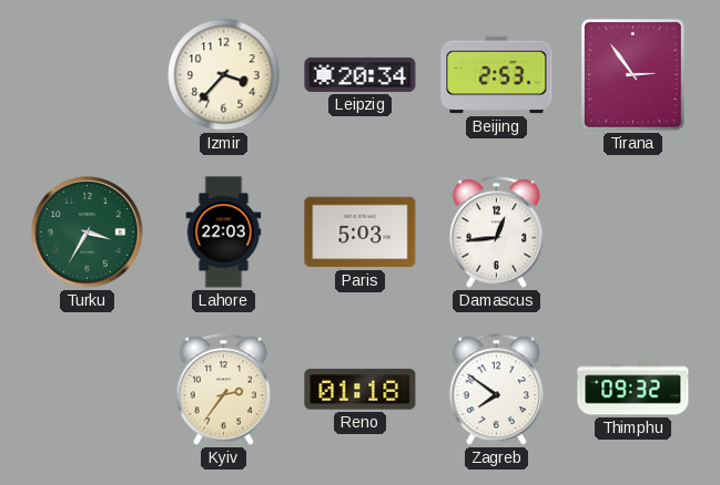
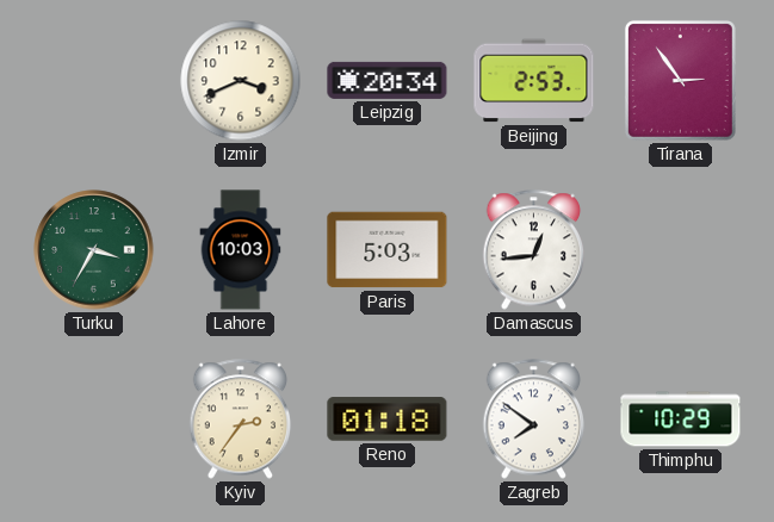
Izmir: 3:37 -> 3:41 (241, 81)
Lahore: 22:03 -> 10:03 (241, 250)
Thimphu: 09:32 -> 10:29 (681, 420)
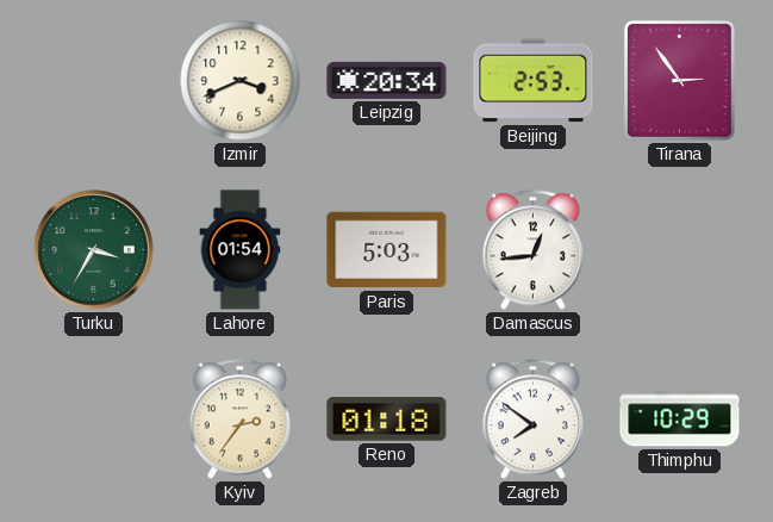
Lahore: 10:03 -> 01:54 (241, 250)
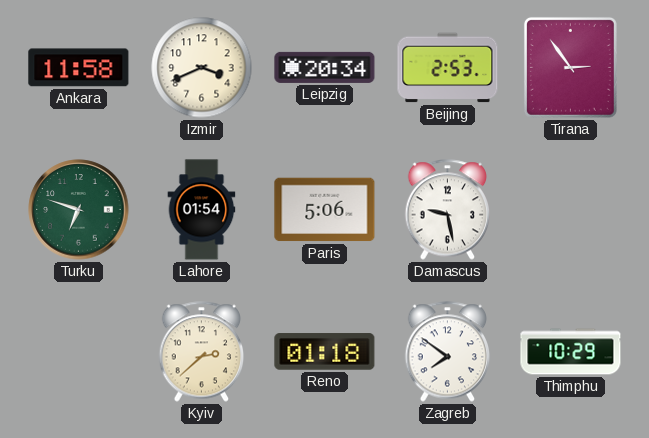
Ankara: none -> 11:58 (79, 68)
Turku: 3:35 -> 6:48 (79, 210)
Paris: 5:03 -> 5:06 (325, 210)
Damascus: 12:44 -> 9:28 (448, 210)
Kyiv: 2:36 -> 2:38 (202, 352)
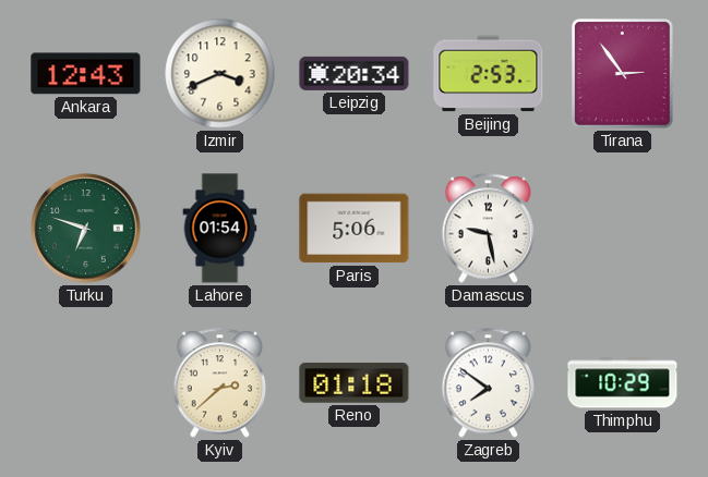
Ankara: 11:58 -> 12:43 (86, 74)
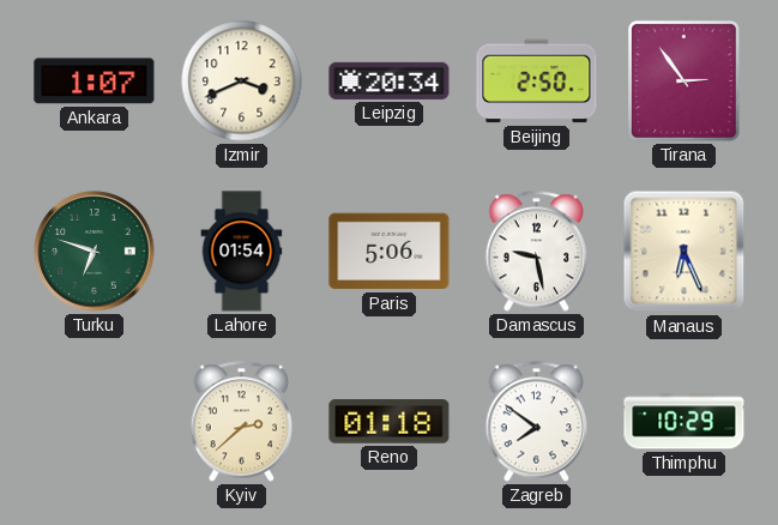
Ankara: 12:43 -> 1:07 (95, 82)
Beijing: 2:53 -> 2:50 (537, 82)
Manaus: none -> 6:26 (684, 252)
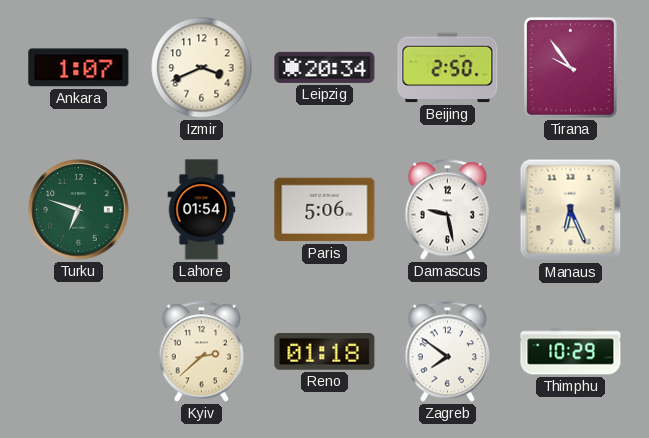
Tirana: 2:54 -> 9:54 (570, 67)
